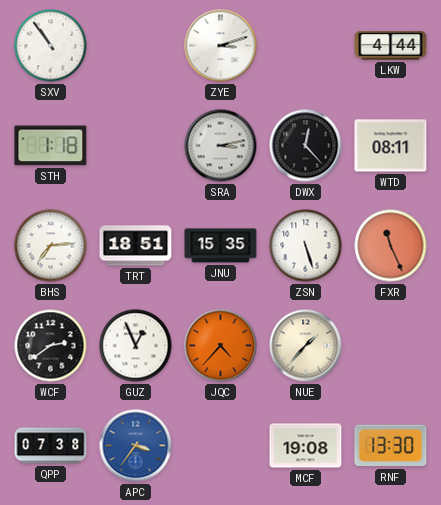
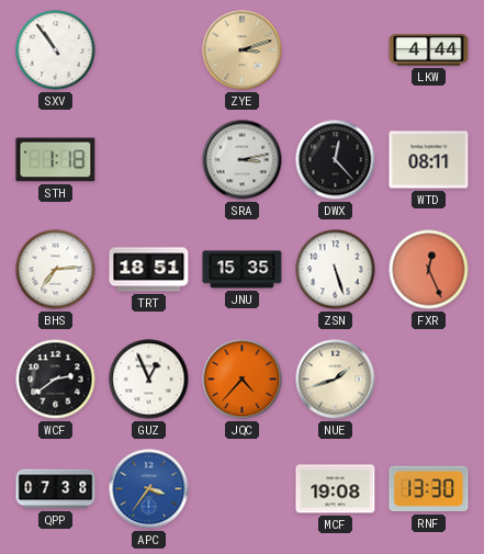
ZYE dial: white -> champagne (243, 50)
FXR: 11:26 -> 12:26 (429, 270)
NUE: 1:37 -> 1:42 (336, 380)
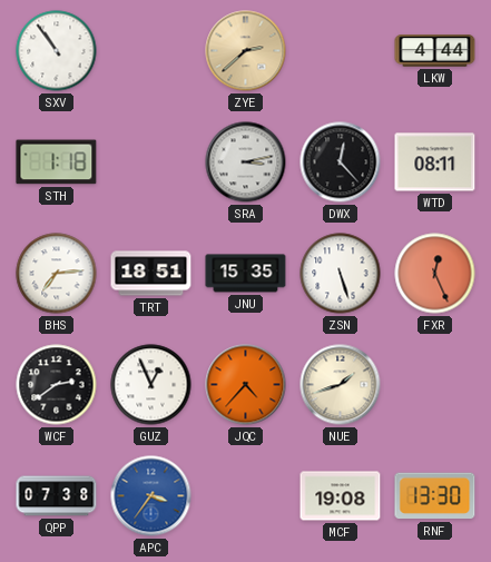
ZYE: 3:12 -> 2:38 (246, 51)
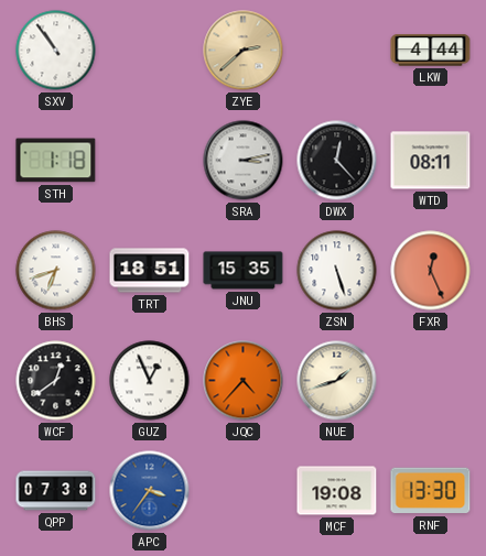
BHS: 7:14 -> 6:42 (56, 271)
WCF: 2:39 -> 12:39 (56, 381)
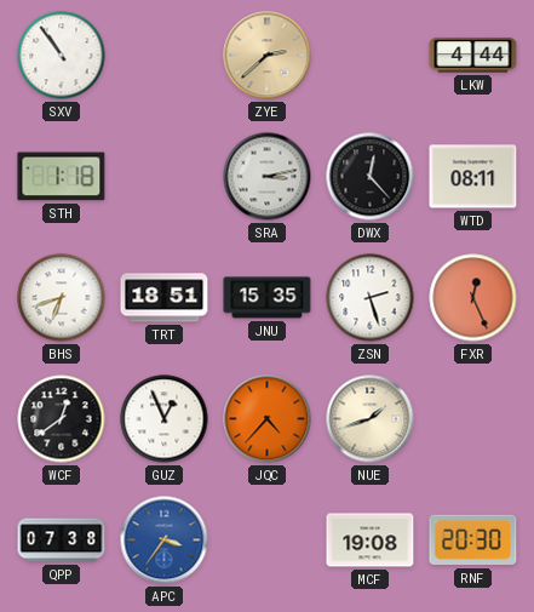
ZSN: 5:27 -> 2:27 (371, 298)
RNF: 13:30 -> 20:30 (473, 540)
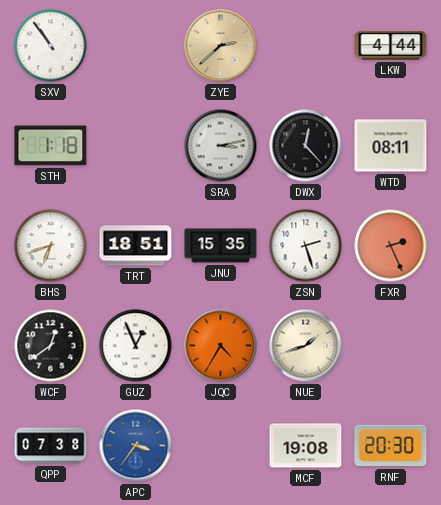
FXR: 12:26 -> 2:26 (391, 246)
JQC: 4:37 -> 4:35 (221, 346)
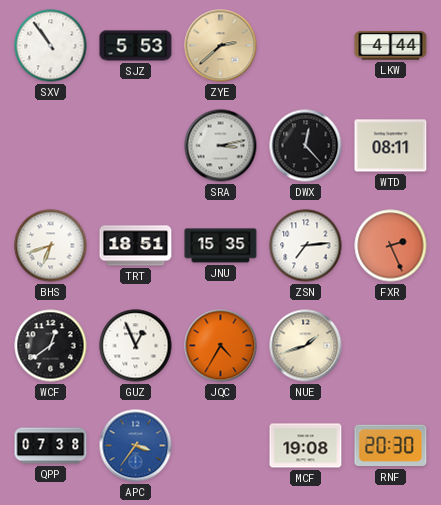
SJZ: none -> 5:53 (136, 46)
STH: 1:18 -> none (51, 146)
ZSN: 2:27 -> 7:14 (306, 246)
